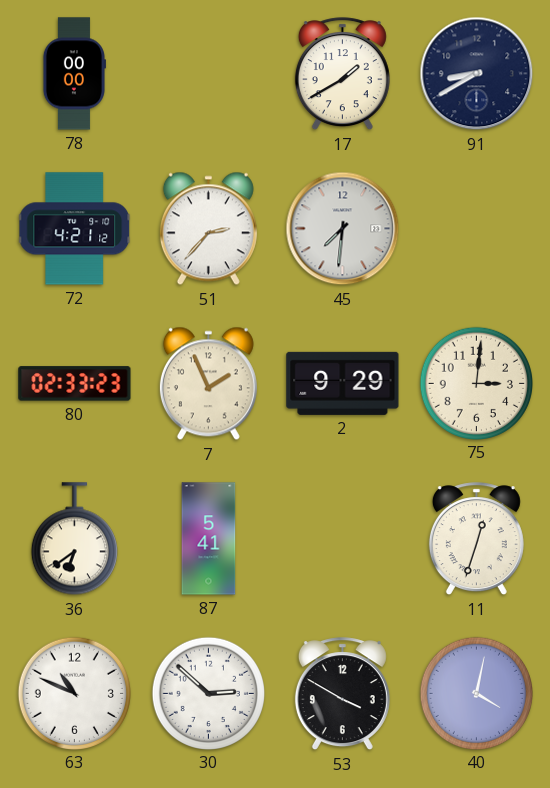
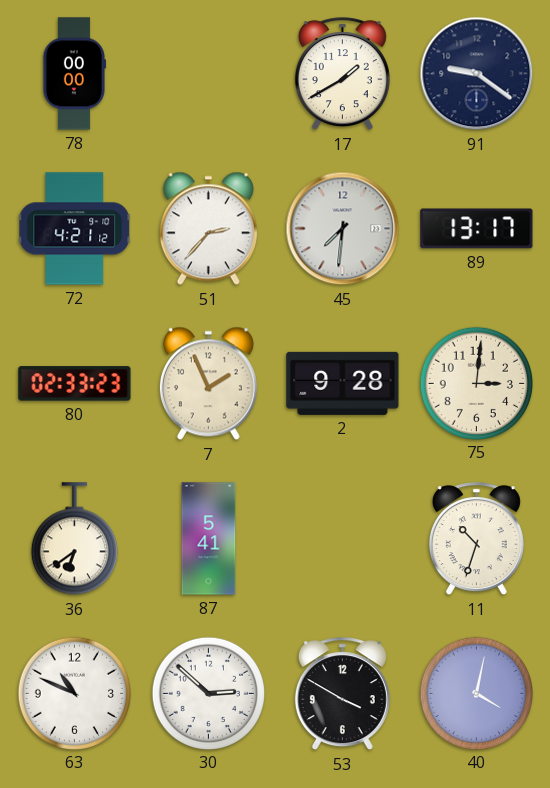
91: 8:40 -> 9:21 (477, 74)
89: none -> 13:17 (477, 229)
2: 9:29 -> 9:28 (343, 383)
11: 12:33 -> 10:33 (476, 539)
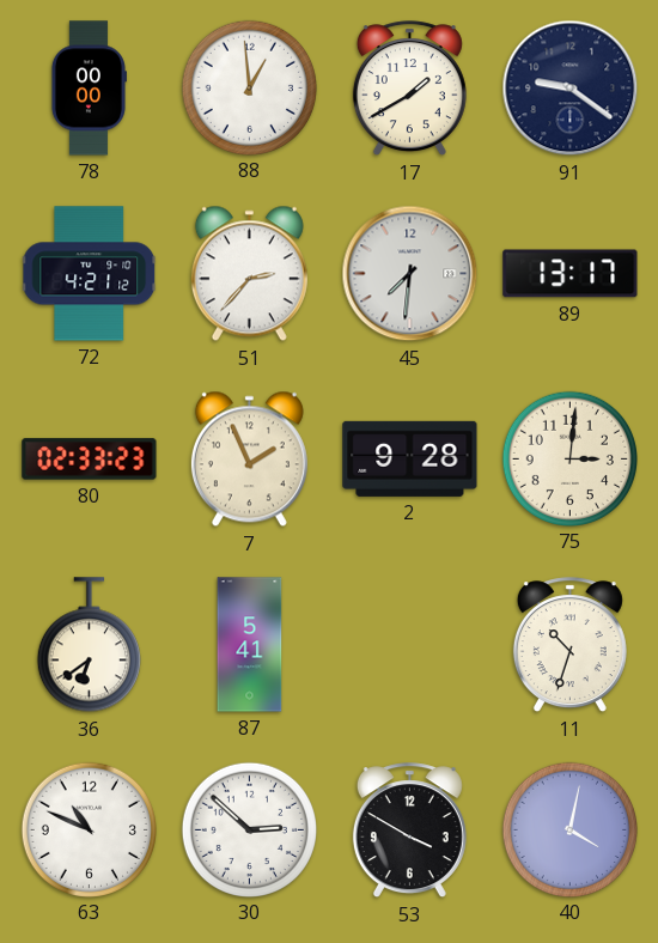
88: none -> 12:59 (249, 87)
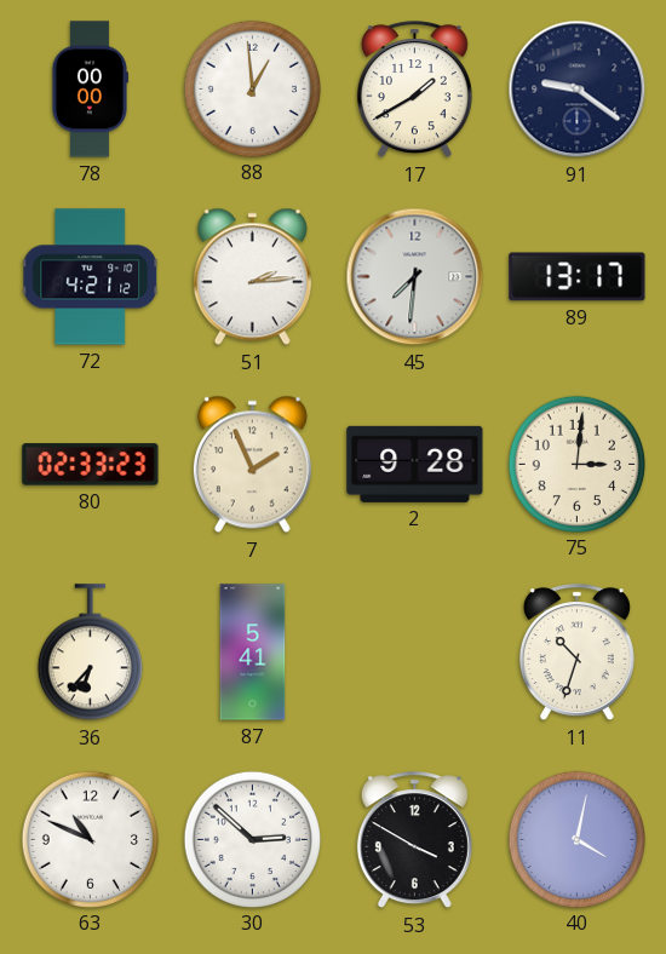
51: 2:37 -> 2:14 (252, 277)
36: 6:39 -> 6:37 (90, 653)
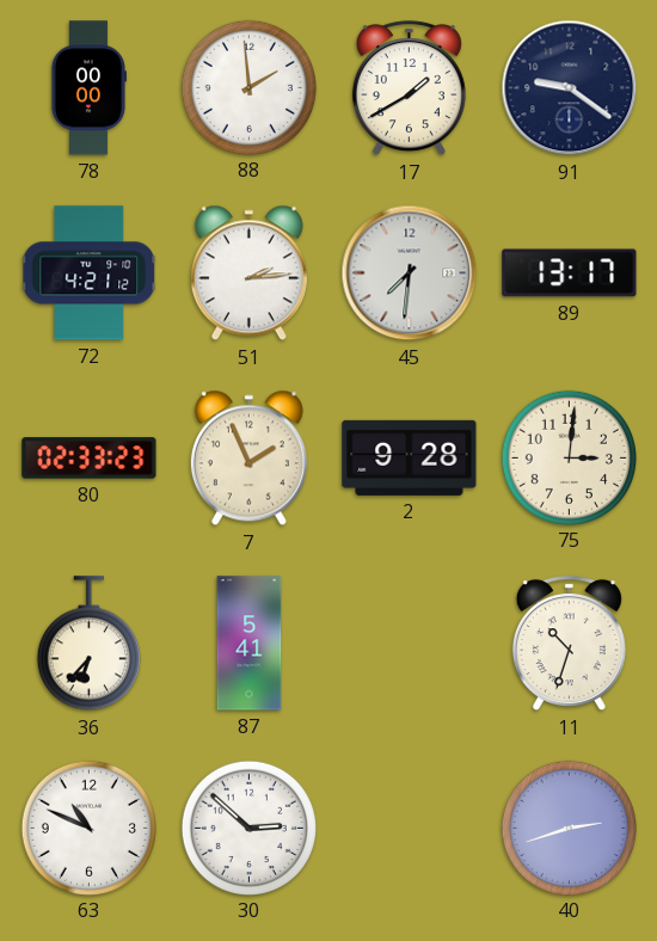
88: 12:59 -> 1:59 (248, 87)
53: 3:50 -> none (414, 840)
40: 4:02 -> 2:42 (569, 828)
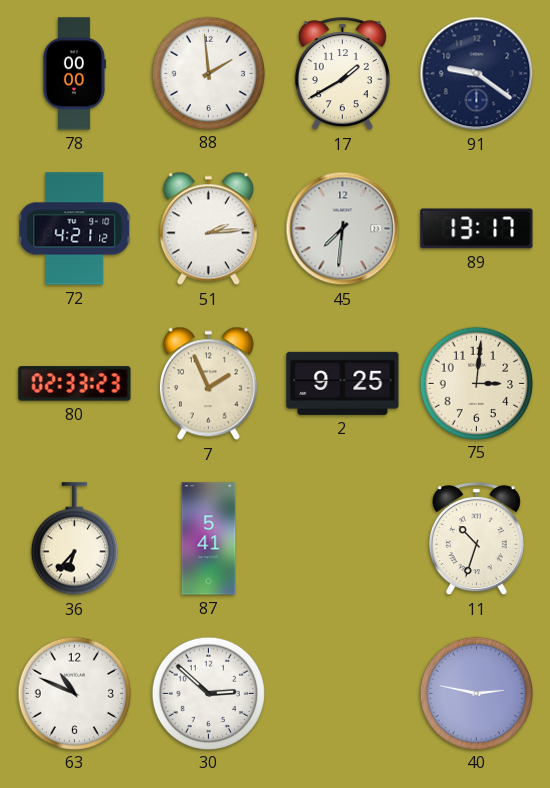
2: 9:28 -> 9:25 (343, 383)
40: 2:42 -> 2:47 (476, 693)
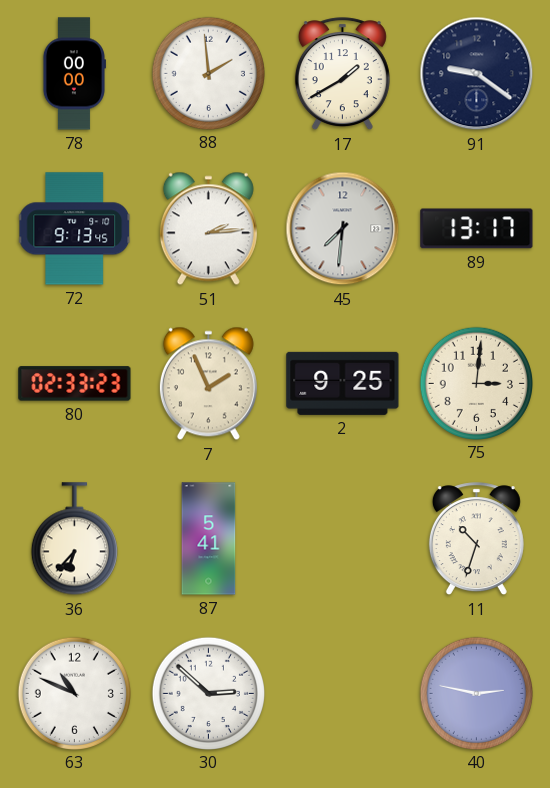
72: 4:21 -> 9:13 (75, 229)
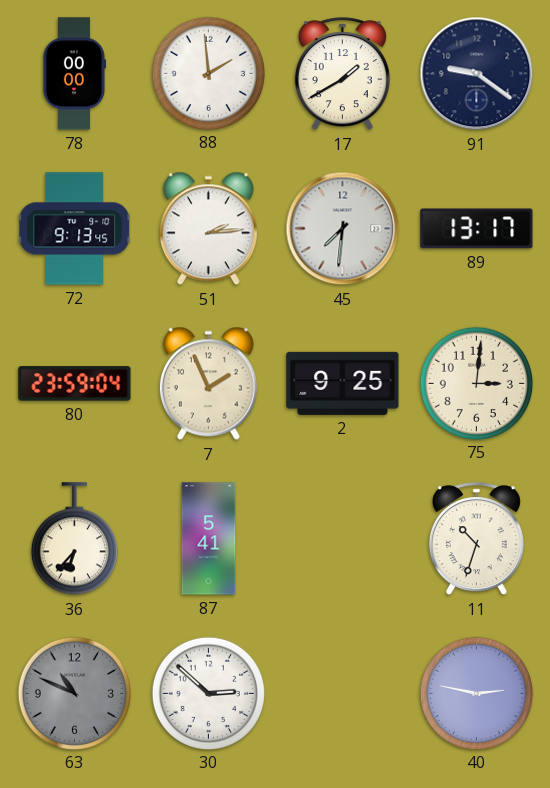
80: 02:33 -> 23:59 (75, 384)
63 dial: white -> grey (74, 693)
